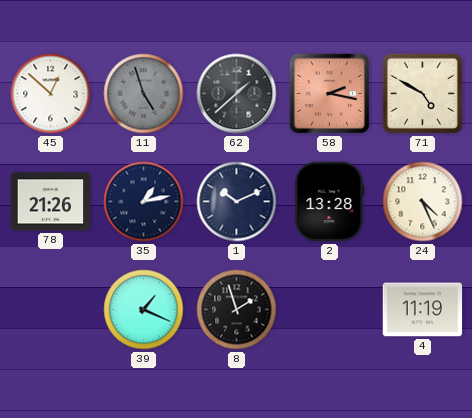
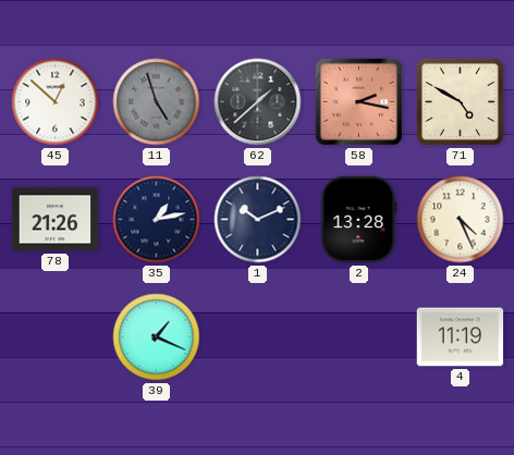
8: 1:57 -> none (237, 310)
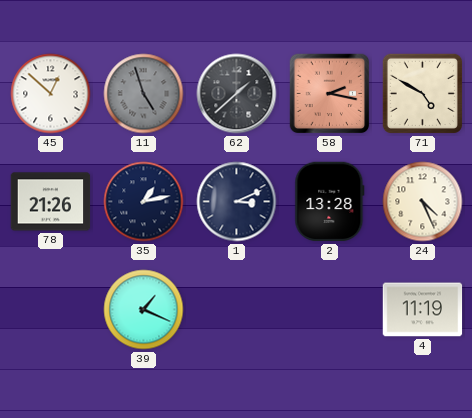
1: 10:11 -> 3:11 (237, 202)
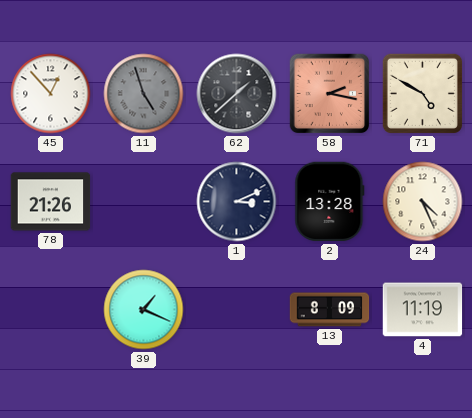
45: 12:52 -> 12:53 (51, 94)
35: 1:13 -> none (144, 202)
13: none -> 8:09 (330, 310)
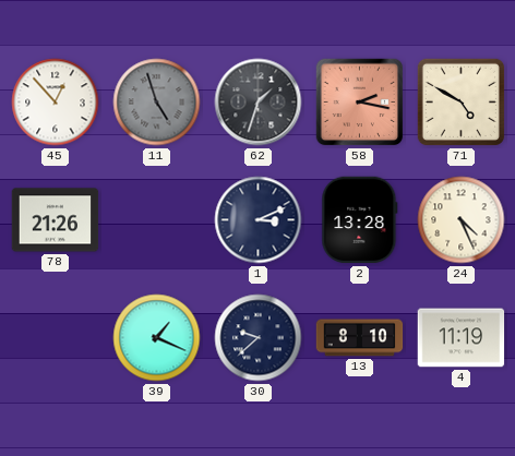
62: 1:38 -> 1:33 (259, 103)
30: none -> 9:38 (259, 338)
13: 8:09 -> 8:10 (360, 338)
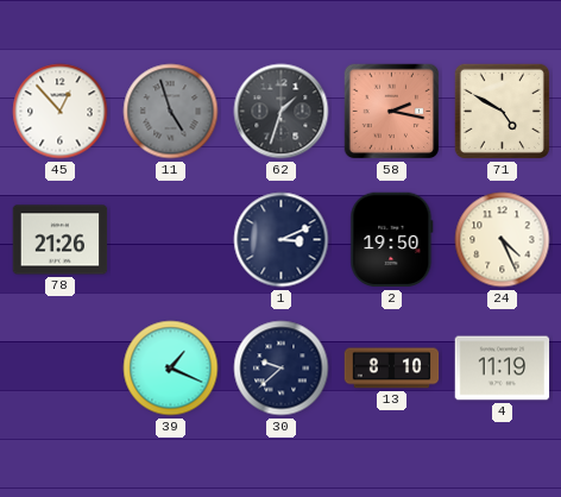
2: 13:28 -> 19:50 (392, 240)
